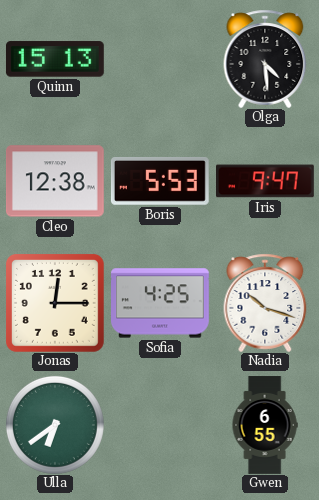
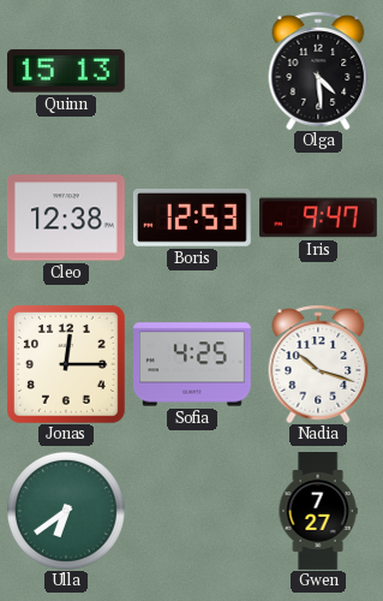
Boris: 5:53 -> 12:53 (192, 218)
Gwen: 6:55 -> 7:27 (318, 511)
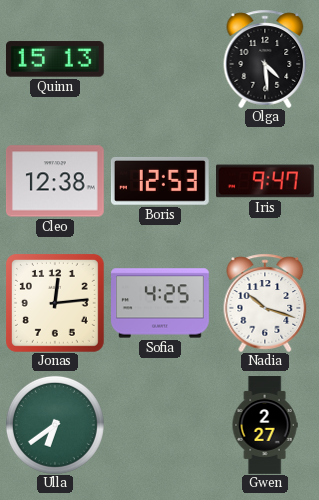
Jonas: 12:15 -> 12:14 (55, 303)
Gwen: 7:27 -> 2:27 (265, 425)
